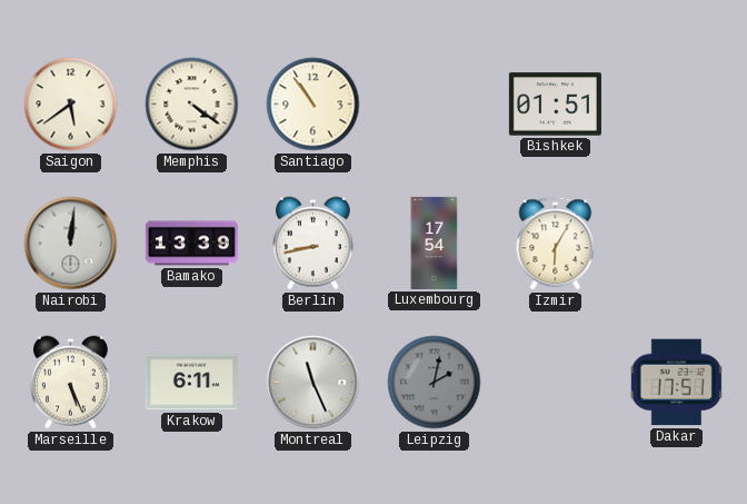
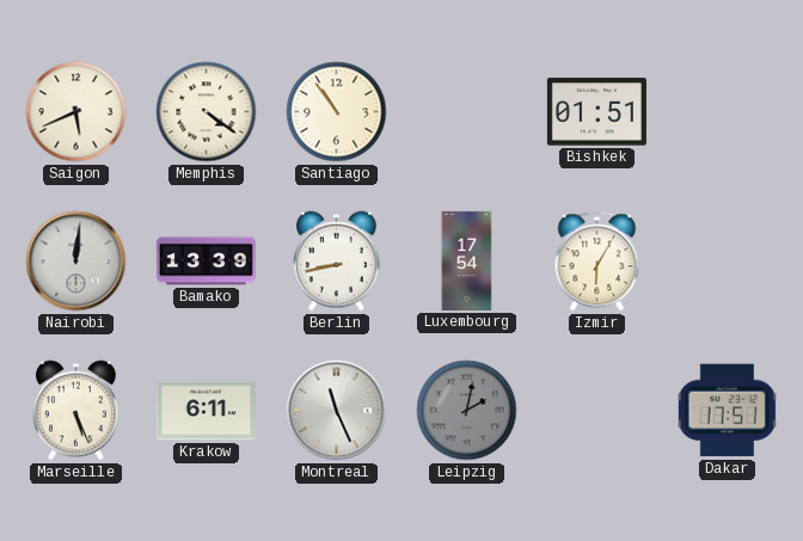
Saigon: 5:39 -> 5:41 (76, 112)
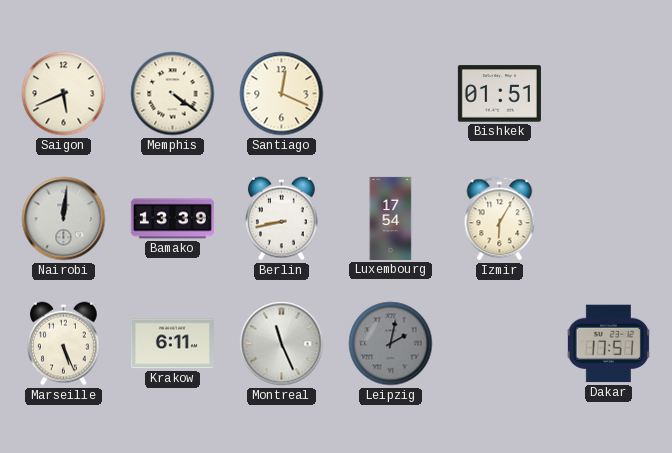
Santiago: 10:54 -> 12:19 (282, 94)
